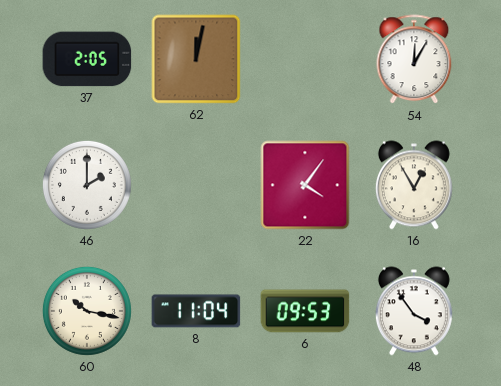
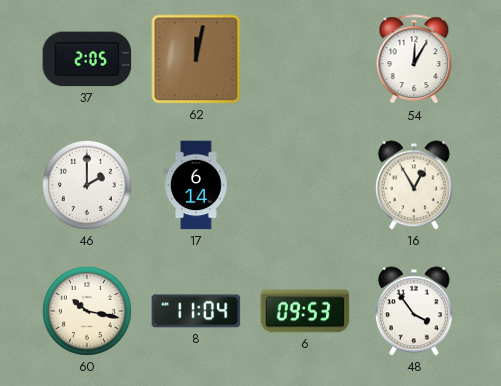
17: none -> 6:14 (196, 185)
22: 4:06 -> none (305, 185)
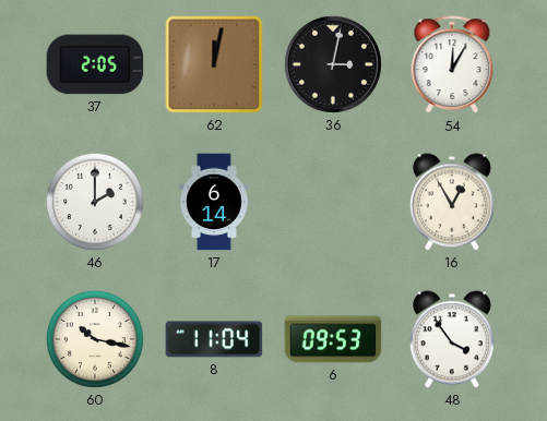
36: none -> 3:02 (333, 64)
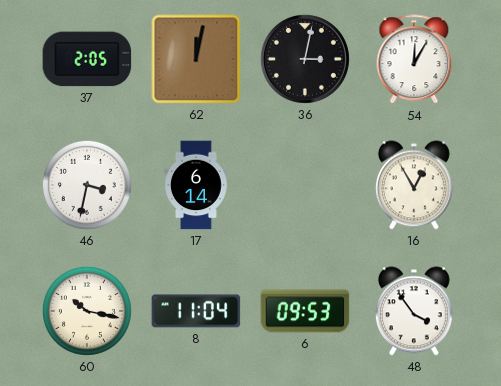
46: 2:00 -> 3:32 (87, 185)
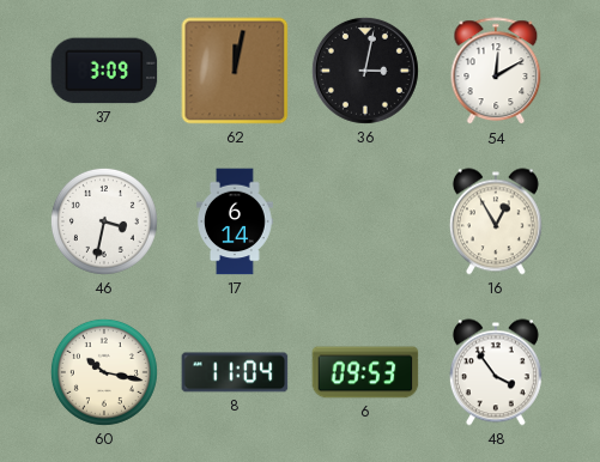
37: 2:05 -> 3:09 (104, 71)
54: 12:05 -> 12:10 (496, 72)
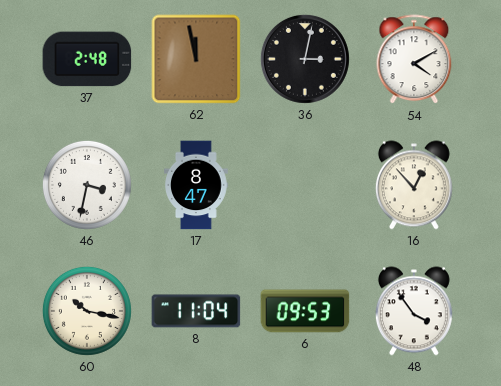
37: 3:09 -> 2:48 (87, 59)
62: 12:02 -> 11:58 (196, 59)
54: 12:10 -> 4:10 (414, 60)
17: 6:14 -> 8:47 (196, 185)
16: 12:55 -> 12:53 (414, 185)
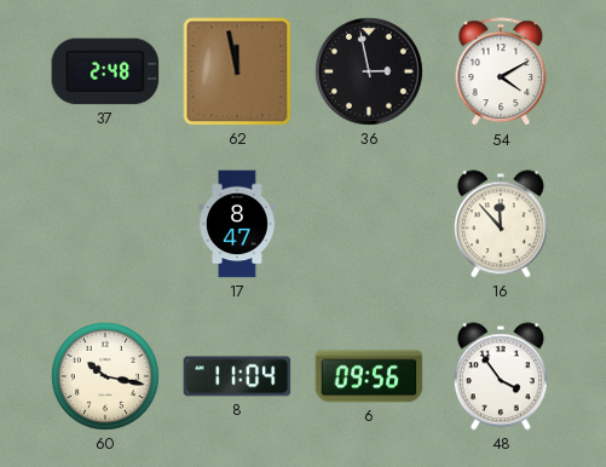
36: 3:02 -> 2:58 (369, 71)
46: 3:32 -> none (87, 185)
16: 12:53 -> 11:53 (501, 224)
6: 09:53 -> 09:56 (369, 376)
